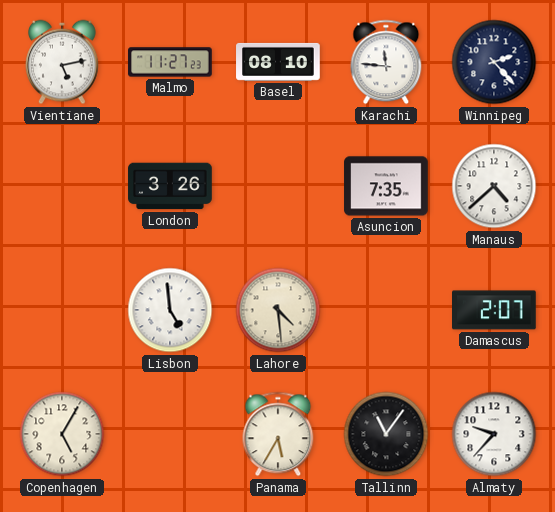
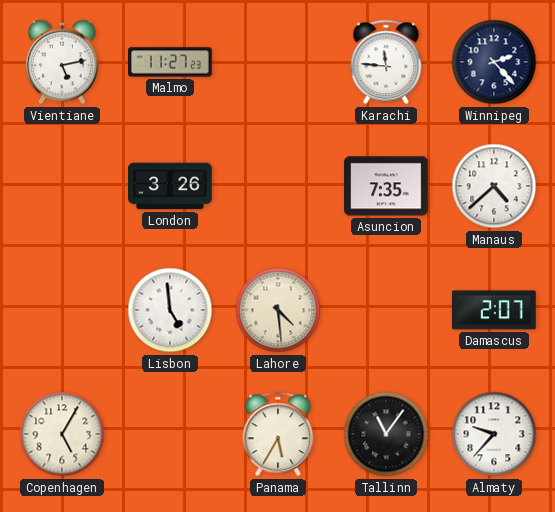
Basel: 08:10 -> none (278, 62)
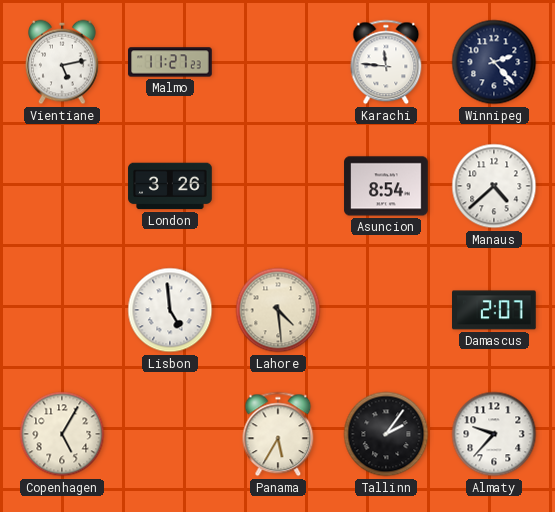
Asuncion: 7:35 -> 8:54 (386, 186)
Tallinn: 11:06 -> 2:06 (386, 434)
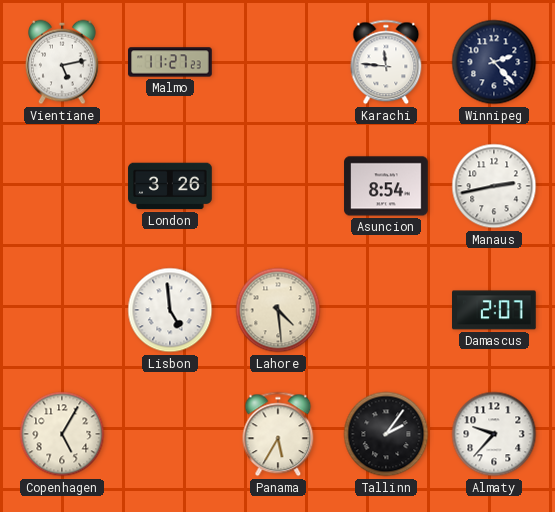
Manaus: 4:38 -> 2:43 (494, 186)
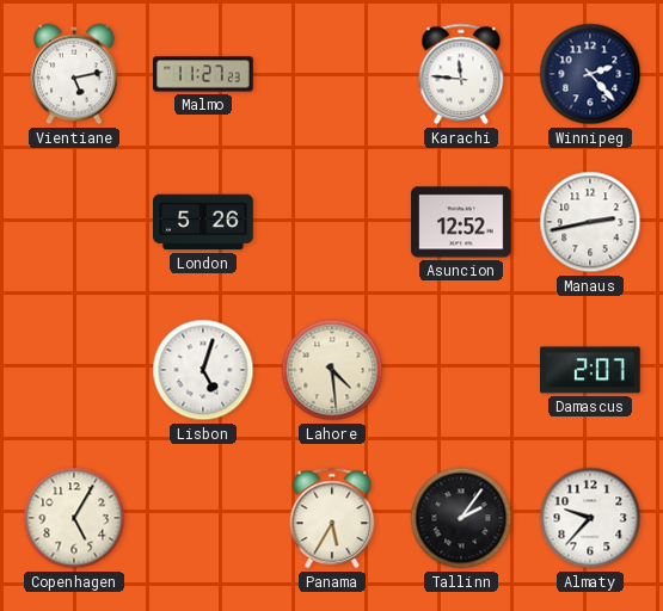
London: 3:26 -> 5:26 (203, 222)
Asuncion: 8:54 -> 12:52 (461, 222)
Lisbon: 4:59 -> 5:03 (203, 370)
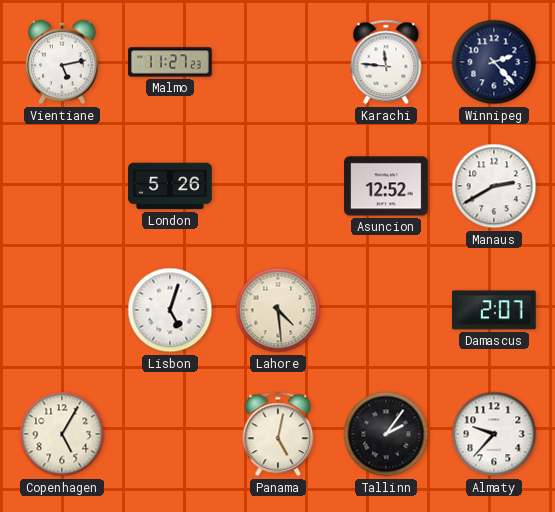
Manaus: 2:43 -> 2:40 (494, 186)
Panama: 5:35 -> 5:02 (278, 434)
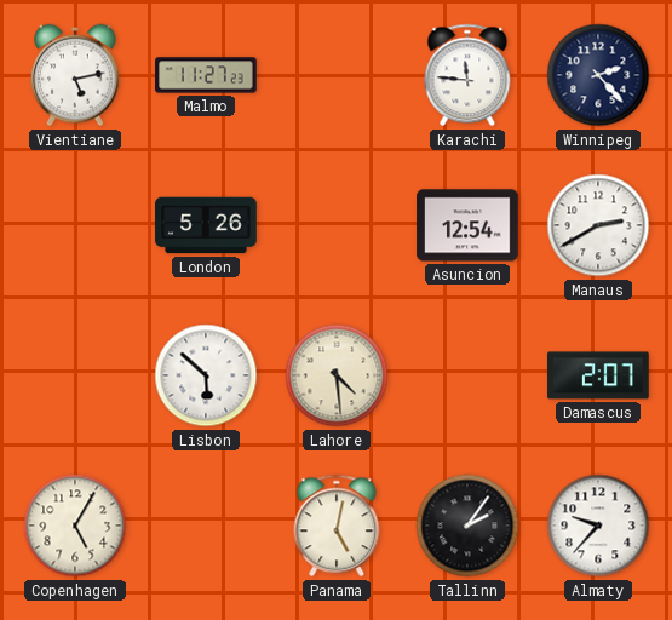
Asuncion: 12:52 -> 12:54 (467, 225)
Lisbon: 5:03 -> 5:52 (206, 375)
